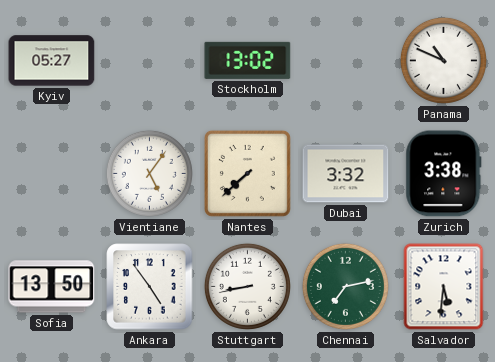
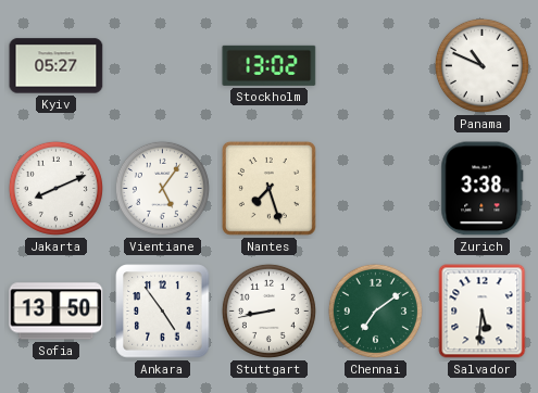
Jakarta: none -> 8:11 (55, 188)
Nantes: 7:38 -> 7:27 (268, 188)
Dubai: 3:32 -> none (346, 174)
Chennai: 7:13 -> 7:09 (375, 310)
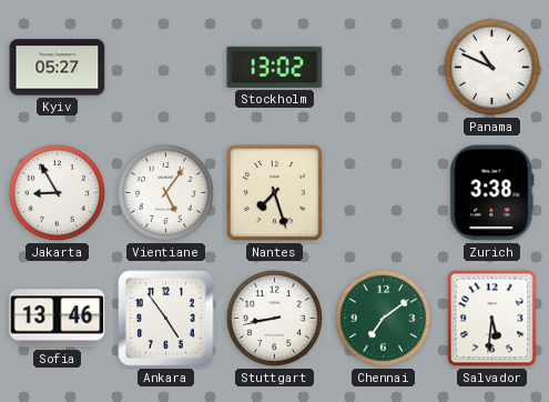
Jakarta: 8:11 -> 8:55 (57, 192)
Sofia: 13:50 -> 13:46 (58, 319)
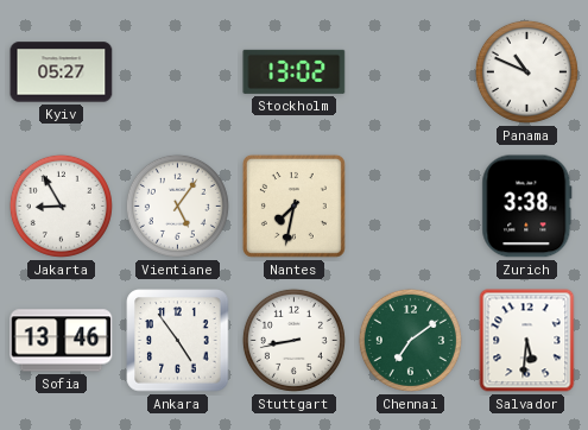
Nantes: 7:27 -> 7:32 (293, 205)
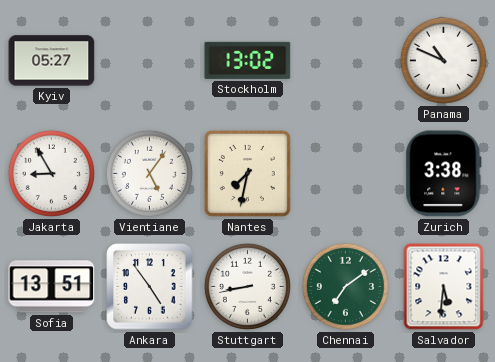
Sofia: 13:46 -> 13:51 (52, 287)
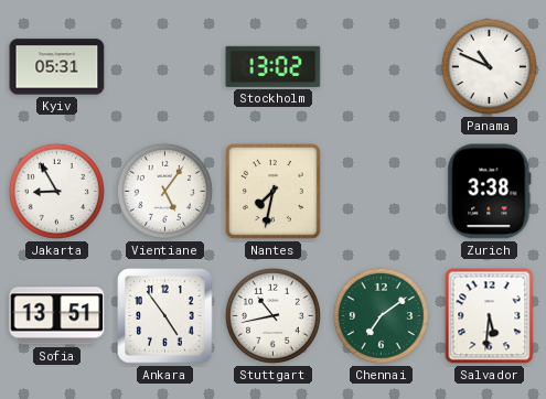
Kyiv: 05:27 -> 05:31 (57, 67)
Stuttgart: 8:43 -> 10:43 (272, 315)
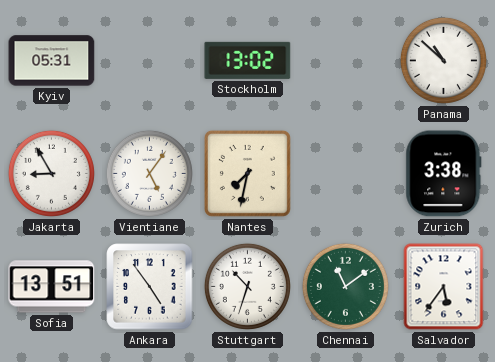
Panama: 10:49 -> 10:52 (443, 60)
Stuttgart: 10:43 -> 10:33 (247, 286)
Chennai: 7:09 -> 11:09 (345, 286)
Salvador: 5:31 -> 5:36 (444, 287)
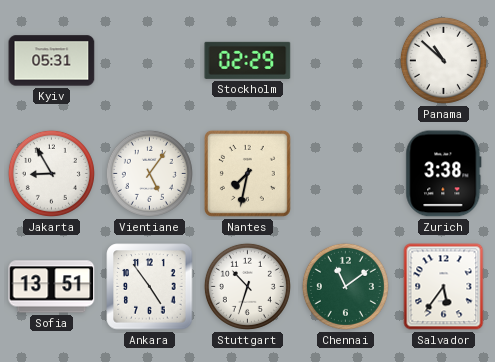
Stockholm: 13:02 -> 02:29 (248, 60)
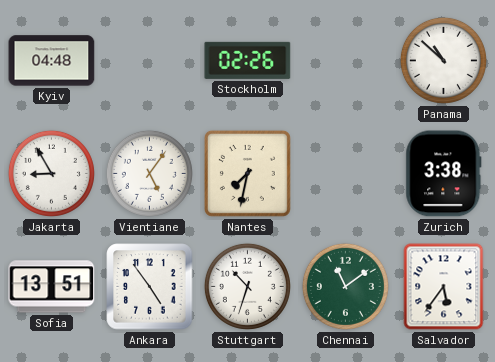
Kyiv: 05:31 -> 04:48 (52, 61)
Stockholm: 02:29 -> 02:26 (248, 60)
